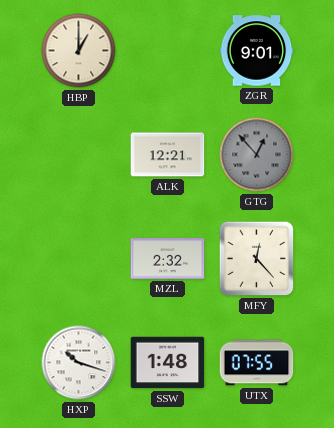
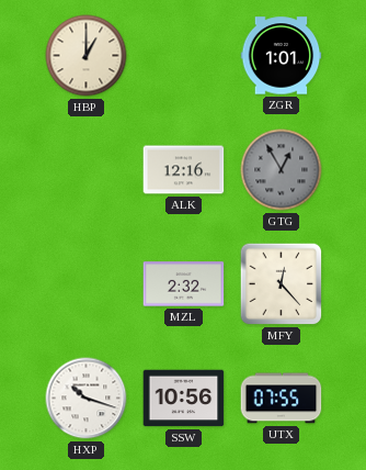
ZGR: 9:01 -> 1:01 (282, 56)
ALK: 12:21 -> 12:16 (184, 170)
GTG: 12:53 -> 12:55 (282, 170)
SSW: 1:48 -> 10:56 (184, 399)
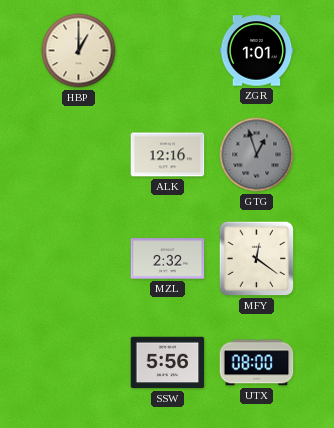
GTG: 12:55 -> 12:57 (257, 155)
MFY: 12:23 -> 12:21 (257, 259)
HXP: 10:18 -> none (87, 399)
SSW: 10:56 -> 5:56 (168, 363)
UTX: 07:55 -> 08:00 (257, 363)
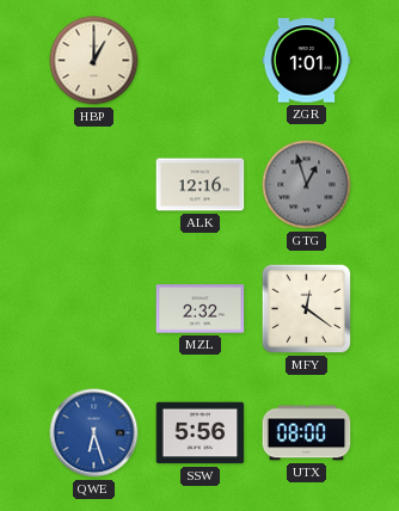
QWE: none -> 6:27 (94, 433)
